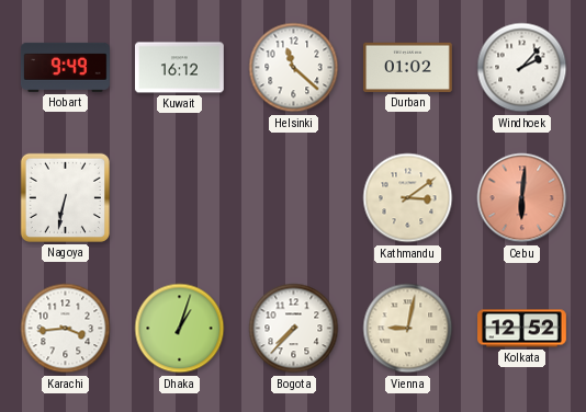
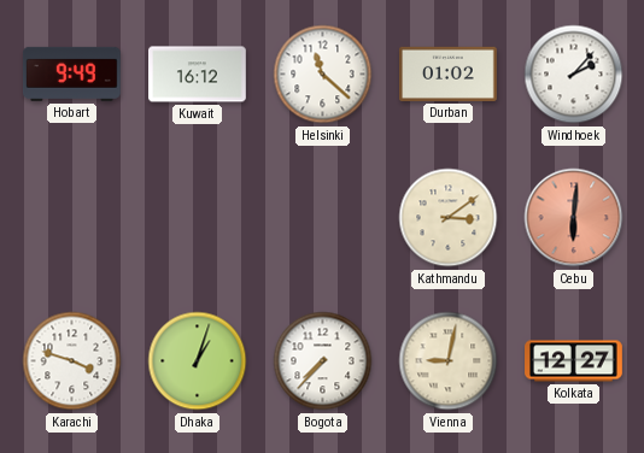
Nagoya: 6:32 -> none (65, 197)
Karachi: 3:44 -> 3:48 (72, 361)
Kolkata: 12:52 -> 12:27 (574, 361)
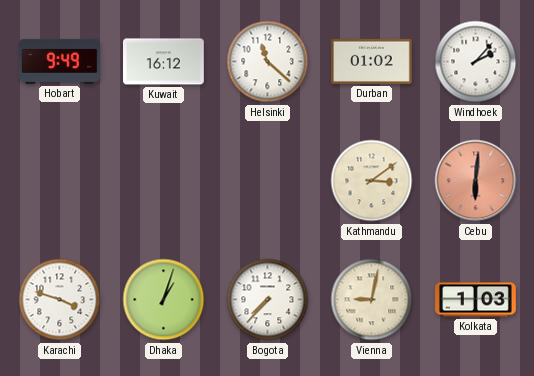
Kolkata: 12:27 -> 1:03 (476, 300)
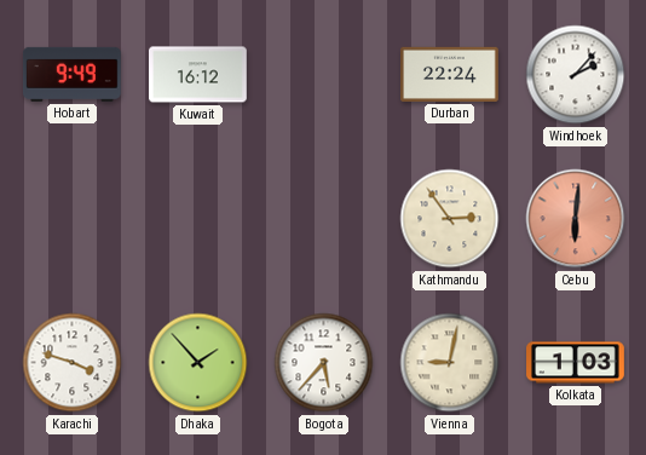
Helsinki: 11:22 -> none (268, 62)
Durban: 01:02 -> 22:24 (450, 74)
Kathmandu: 3:09 -> 2:54 (450, 219)
Dhaka: 1:03 -> 1:53 (198, 363)
Bogota: 7:37 -> 5:37 (324, 363)
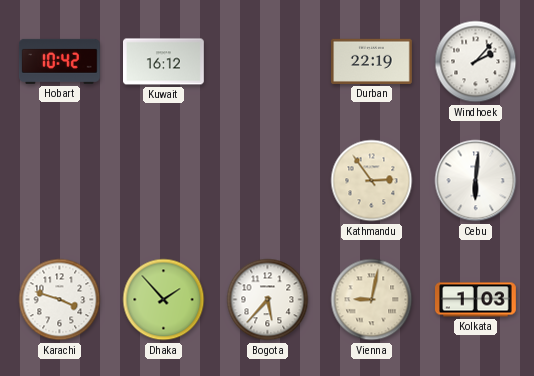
Hobart: 9:49 -> 10:42 (60, 61)
Durban: 22:24 -> 22:19 (372, 61)
Cebu dial: salmon -> white (476, 181)
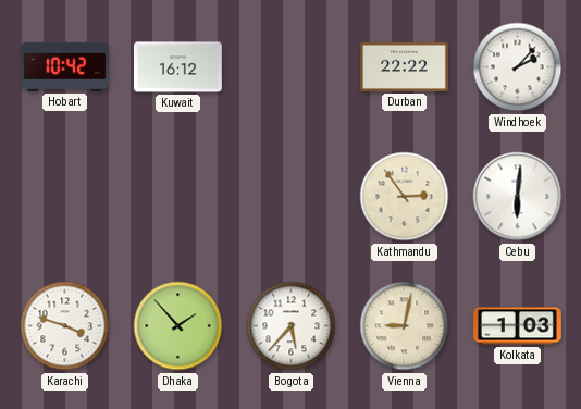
Durban: 22:19 -> 22:22 (405, 66)
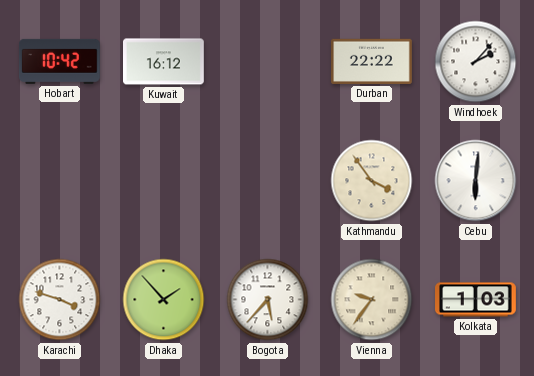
Kathmandu: 2:54 -> 3:54 (372, 181)
Vienna: 9:02 -> 9:36 (372, 300)
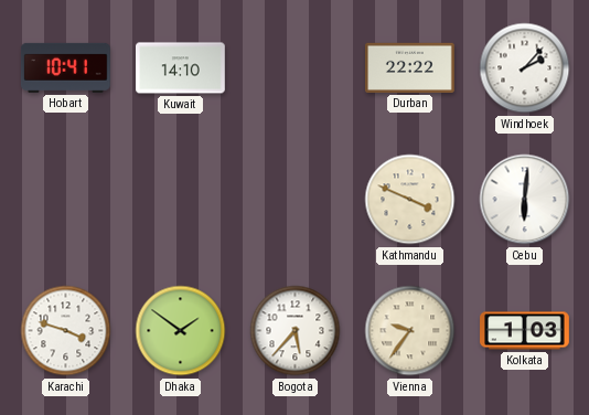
Hobart: 10:42 -> 10:41 (66, 67)
Kuwait: 16:12 -> 14:10 (181, 68)
Kathmandu: 3:54 -> 3:49 (410, 200)
Dhaka: 1:53 -> 1:51 (181, 331)
